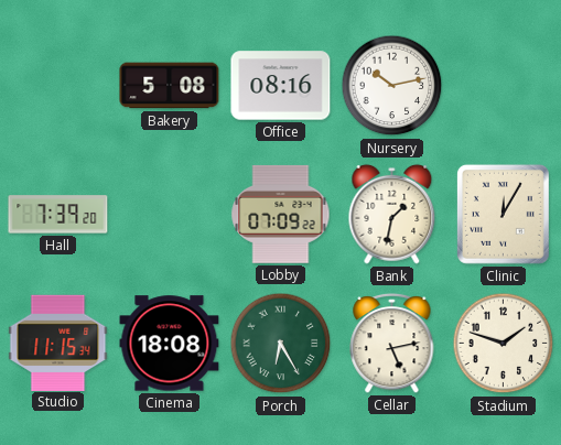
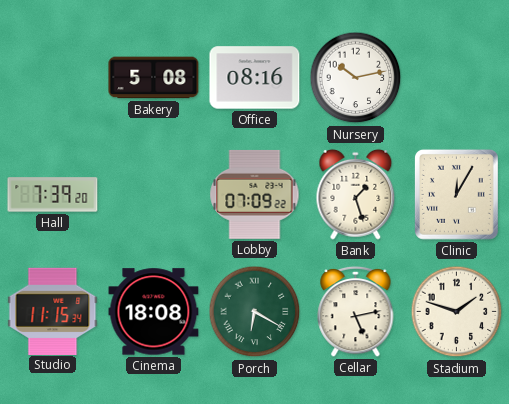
Bank: 1:32 -> 1:27 (356, 194)
Porch: 6:25 -> 6:20 (255, 312)
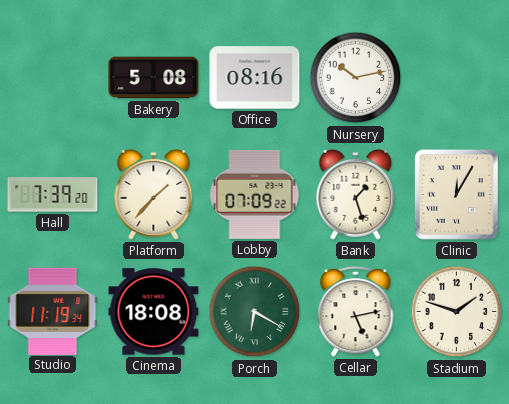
Platform: none -> 1:37 (154, 194)
Studio: 11:15 -> 11:19 (53, 311)
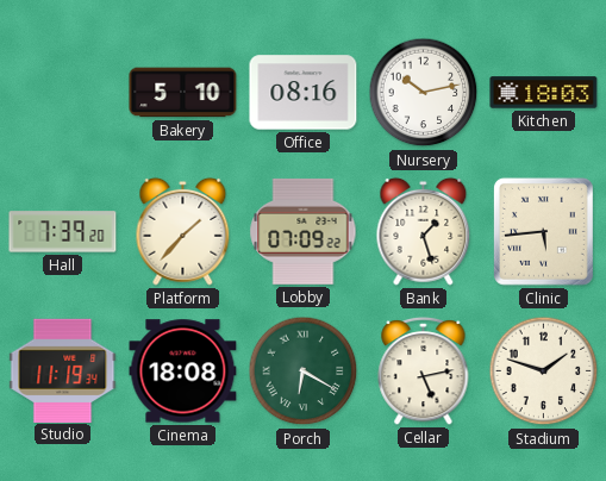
Bakery: 5:08 -> 5:10 (183, 93)
Kitchen: none -> 18:03 (544, 93)
Clinic: 12:05 -> 5:44 (543, 231)
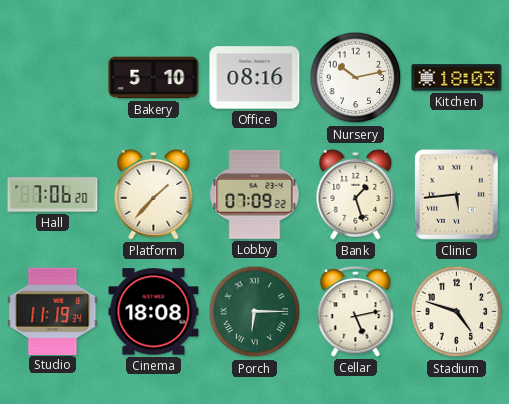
Hall: 7:39 -> 7:06 (53, 195)
Porch: 6:20 -> 6:15 (255, 312)
Stadium: 1:48 -> 4:48 (457, 312)
